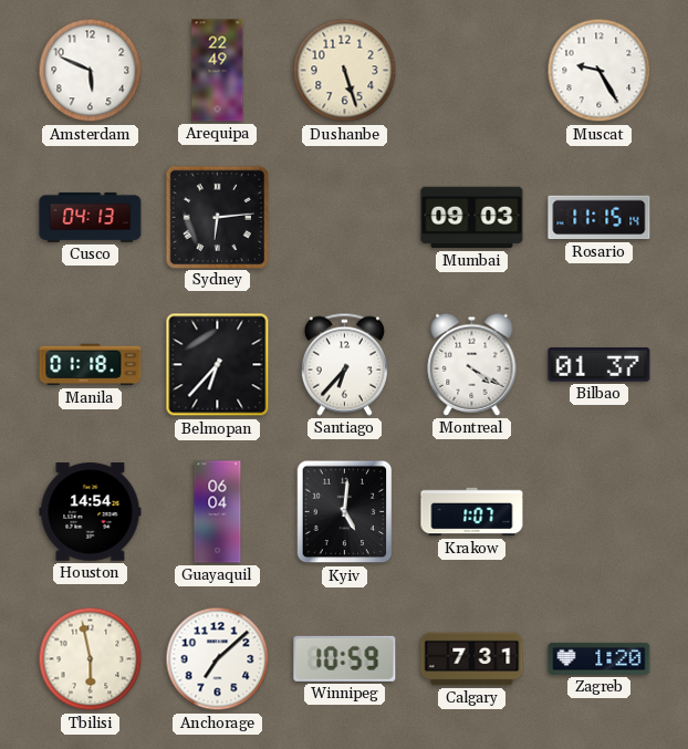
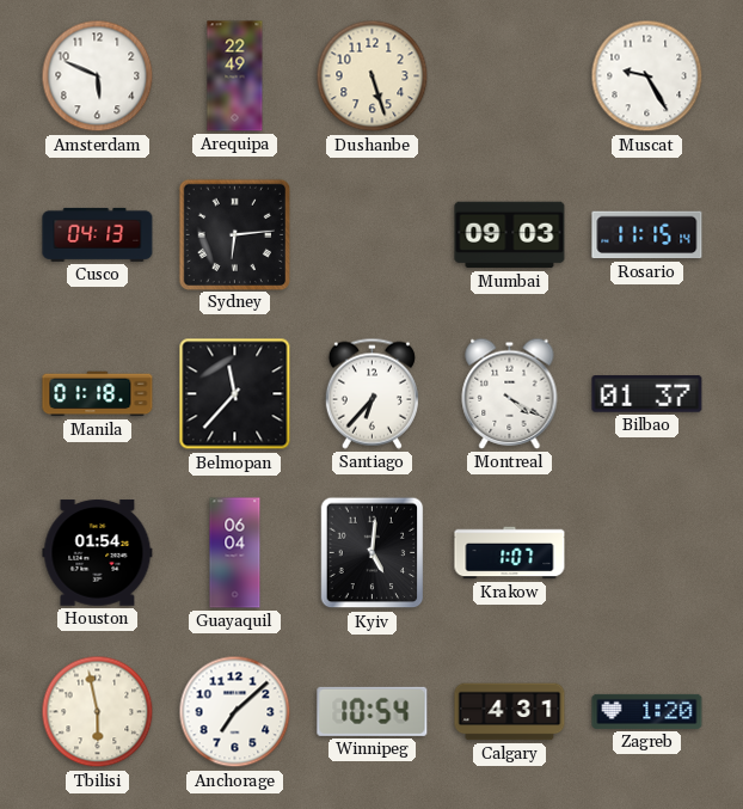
Belmopan: 6:37 -> 11:37 (235, 394)
Houston: 14:54 -> 01:54 (98, 553)
Winnipeg: 10:59 -> 10:54 (373, 711)
Calgary: 7:31 -> 4:31 (510, 712)
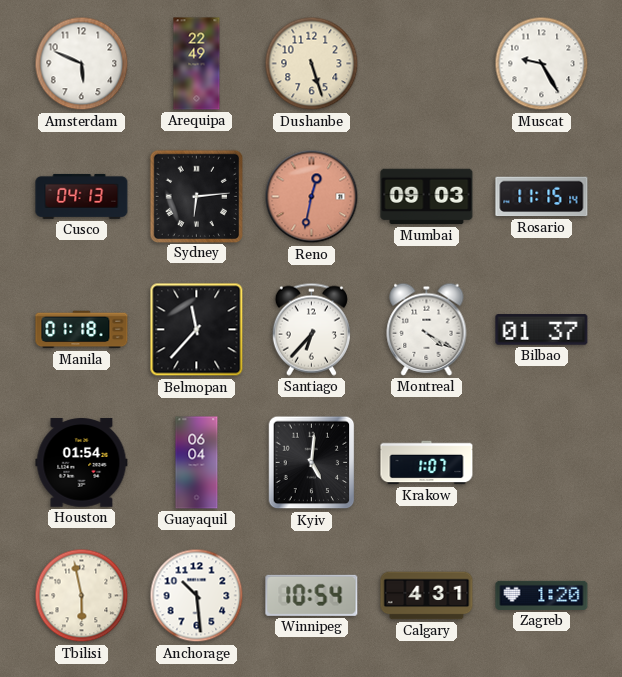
Reno: none -> 12:32 (312, 197)
Anchorage: 7:08 -> 10:29 (197, 596)
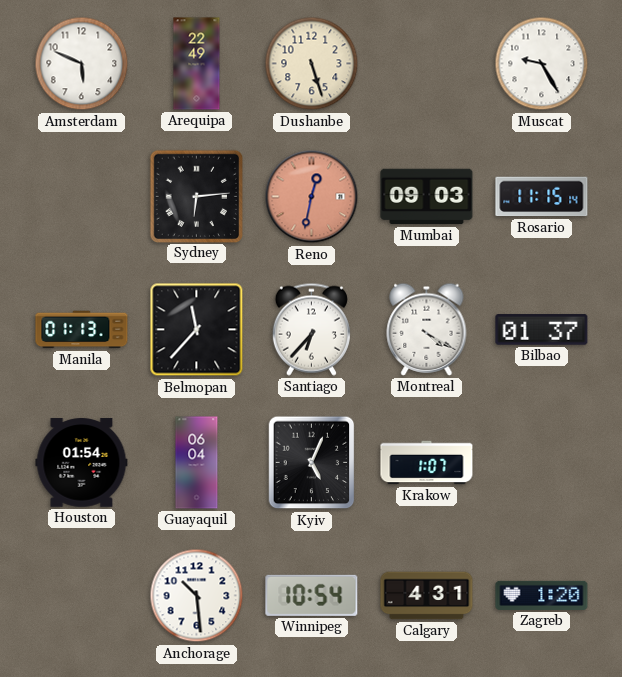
Cusco: 04:13 -> none (82, 196)
Manila: 01:18 -> 01:13 (82, 330)
Kyiv: 5:01 -> 5:04 (312, 463)
Tbilisi: 5:58 -> none (82, 596)
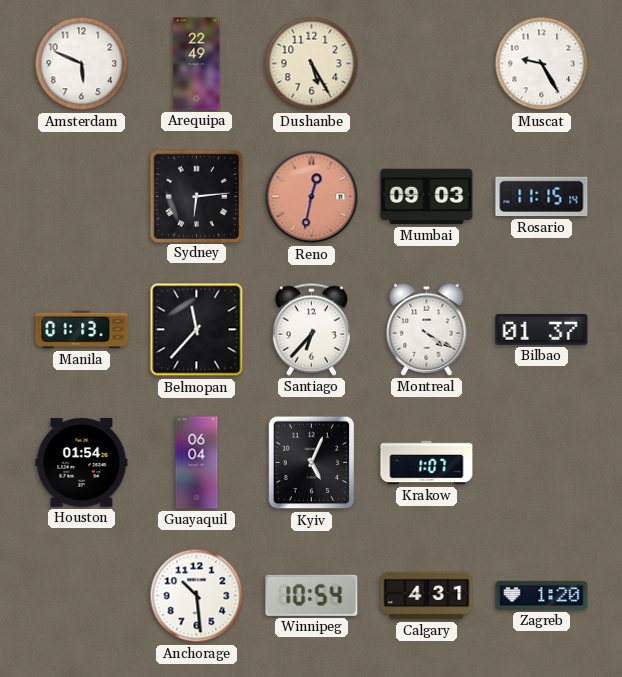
Dushanbe: 5:27 -> 5:25 (312, 64)
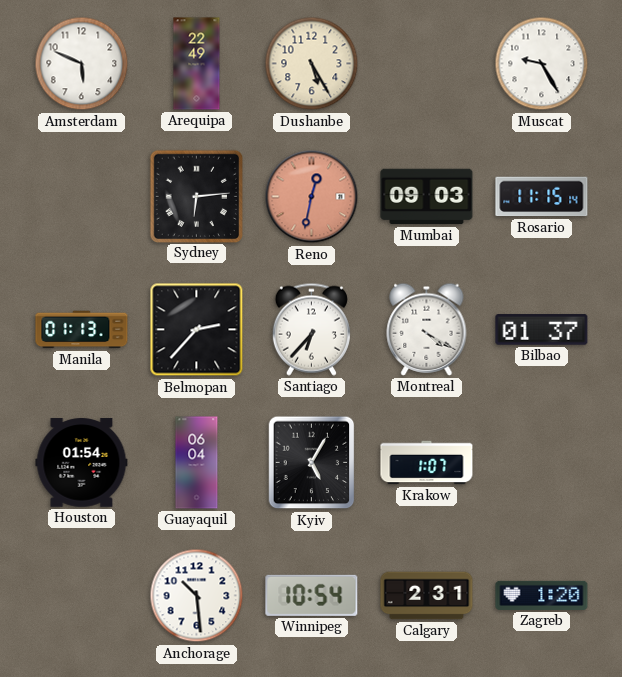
Belmopan: 11:37 -> 2:37 (197, 330)
Kyiv: 5:04 -> 5:05 (312, 463)
Calgary: 4:31 -> 2:31 (427, 596)
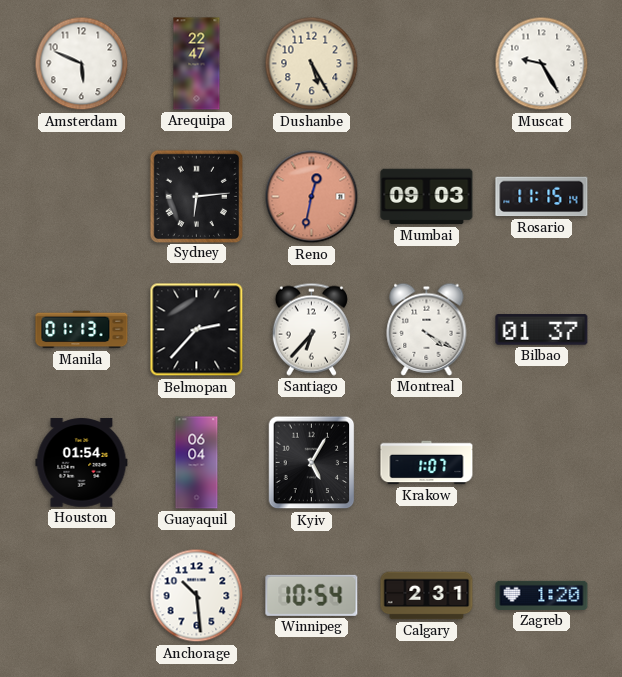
Arequipa: 22:49 -> 22:47 (197, 64)
